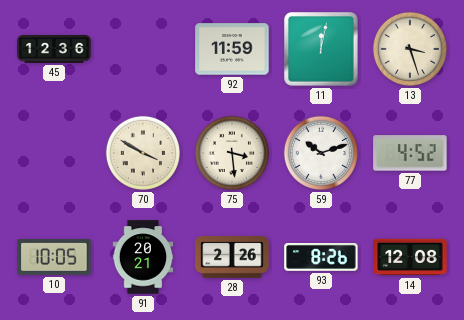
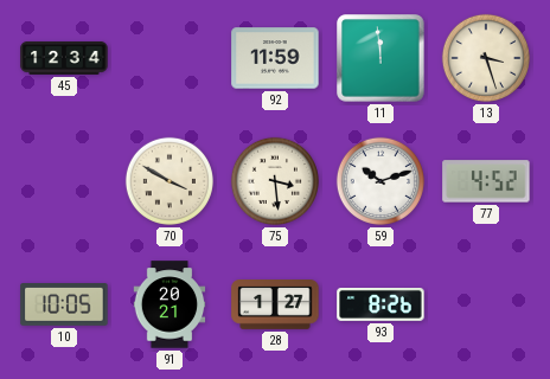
45: 12:36 -> 12:34 (64, 58)
11: 12:02 -> 11:59 (380, 58)
28: 2:26 -> 1:27 (275, 306)
14: 12:08 -> none (410, 257)
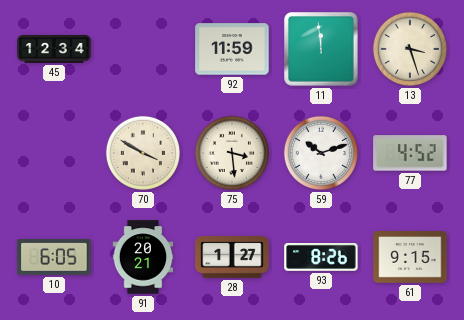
10: 10:05 -> 6:05 (54, 258)
61: none -> 9:15 (410, 258)
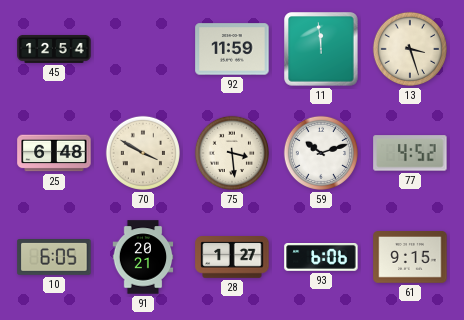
45: 12:34 -> 12:54 (54, 49)
25: none -> 6:48 (54, 153)
93: 8:26 -> 6:06 (321, 258)
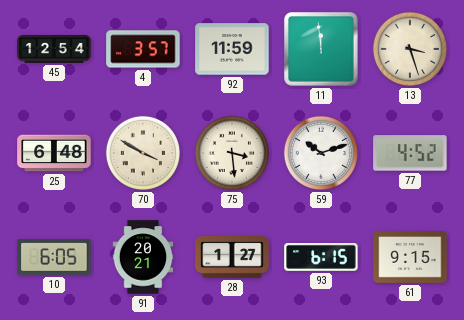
4: none -> 3:57 (143, 49)
93: 6:06 -> 6:15 (321, 258)
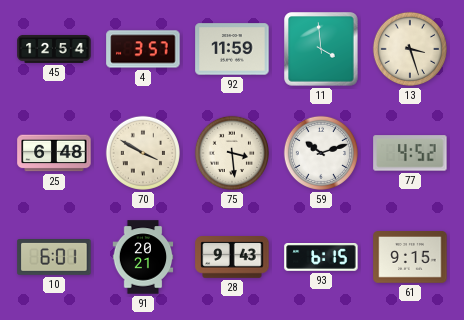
11: 11:59 -> 3:59 (321, 49)
10: 6:05 -> 6:01 (54, 258)
28: 1:27 -> 9:43 (232, 258)
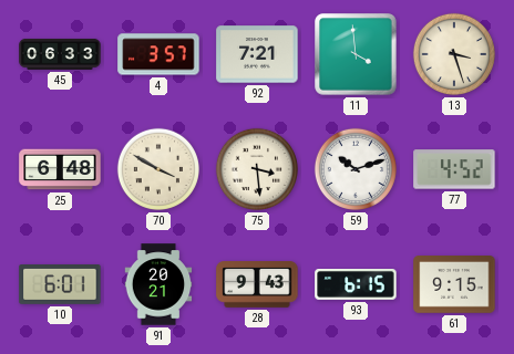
45: 12:54 -> 06:33 (60, 54)
92: 11:59 -> 7:21 (257, 54)
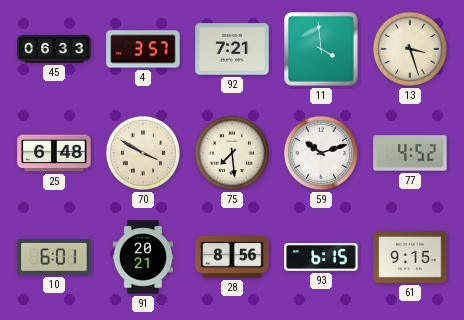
75: 3:29 -> 7:29 (232, 153)
28: 9:43 -> 8:56 (232, 258)
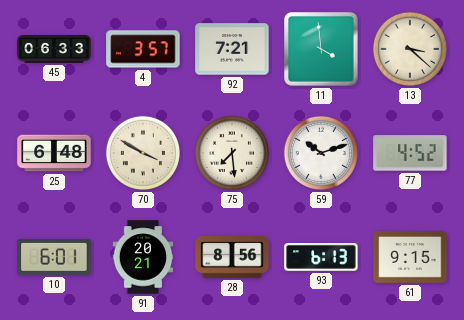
13: 3:27 -> 3:22 (410, 49)
93: 6:15 -> 6:13 (321, 258)
